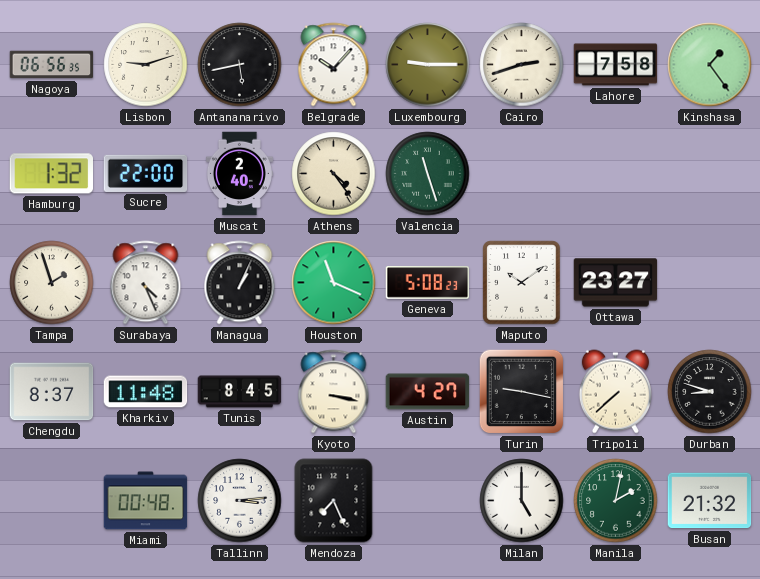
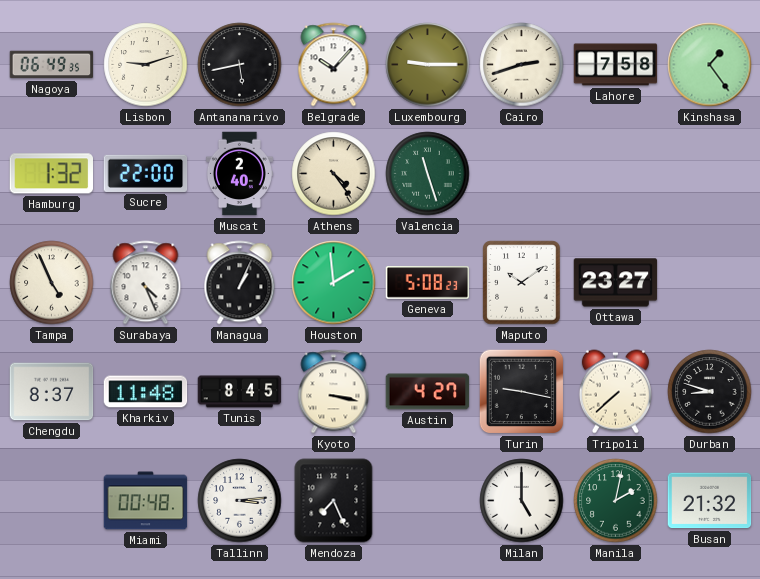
Nagoya: 06:56 -> 06:49 (52, 65)
Tampa: 1:57 -> 4:56 (52, 283)
Houston: 11:19 -> 1:59 (334, 283)
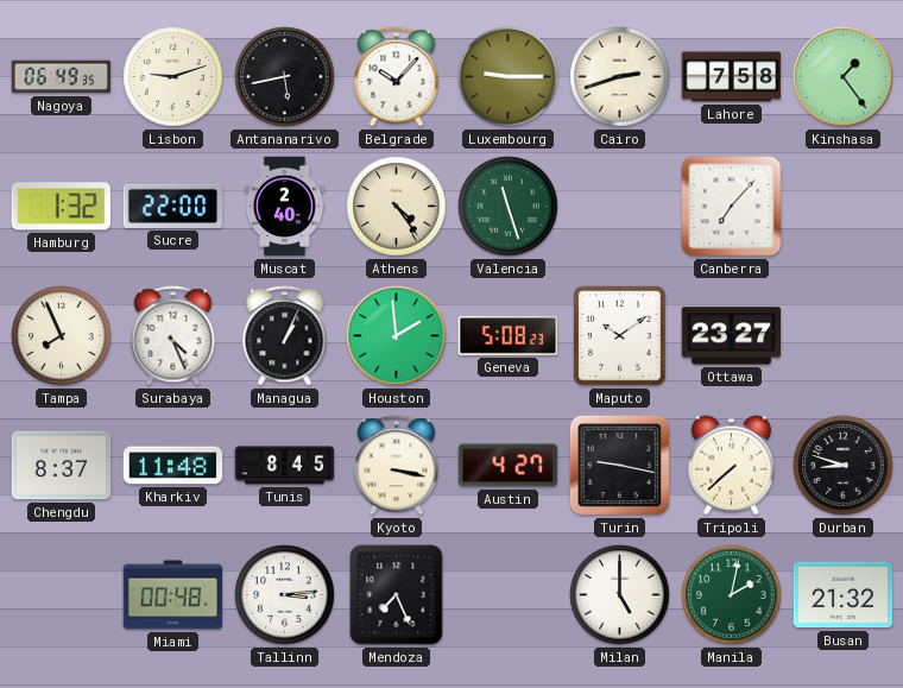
Canberra: none -> 7:07 (732, 207)
Tampa: 4:56 -> 7:56 (62, 336)
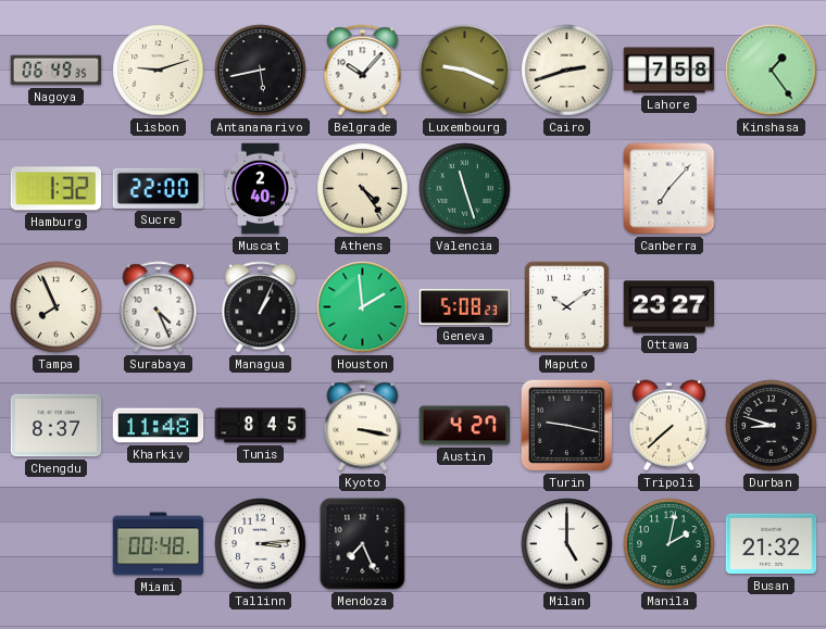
Luxembourg: 9:15 -> 9:19 (465, 71)
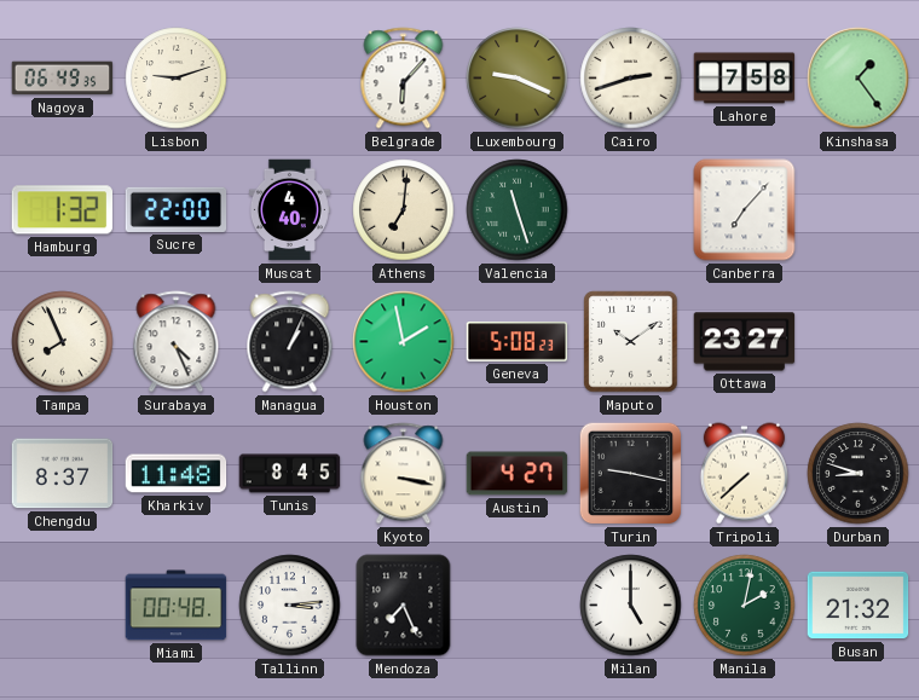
Antananarivo: 5:43 -> none (261, 71)
Belgrade: 10:07 -> 6:07 (404, 79)
Muscat: 2:40 -> 4:40 (289, 210)
Athens: 4:24 -> 7:01 (404, 210)
Houston: 1:59 -> 1:58 (404, 342)
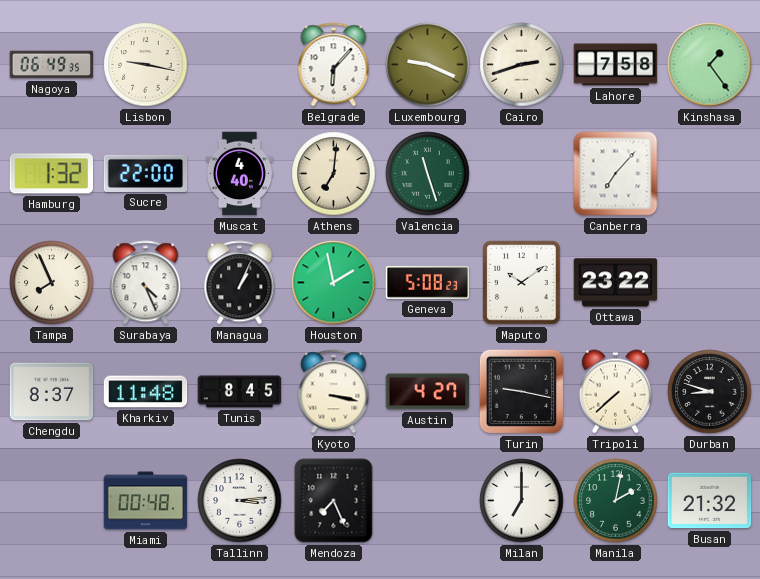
Lisbon: 9:12 -> 9:17 (146, 65)
Ottawa: 23:27 -> 23:22 (616, 283)
Milan: 5:00 -> 7:00 (522, 501)
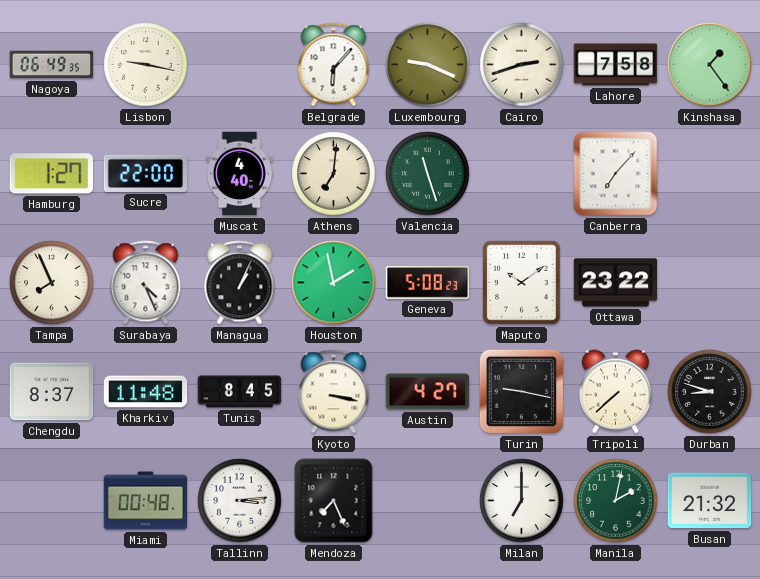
Hamburg: 1:32 -> 1:27 (51, 174)
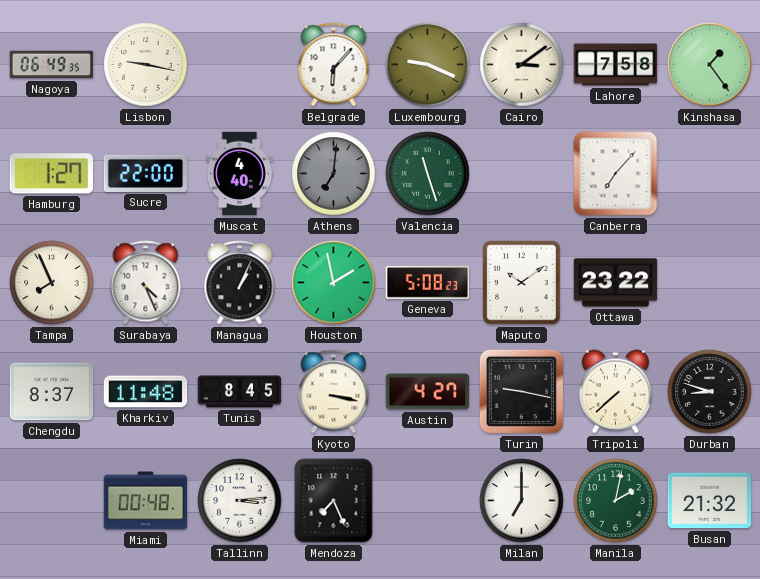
Cairo: 2:42 -> 3:09 (522, 65)
Athens dial: cream -> grey (334, 174)
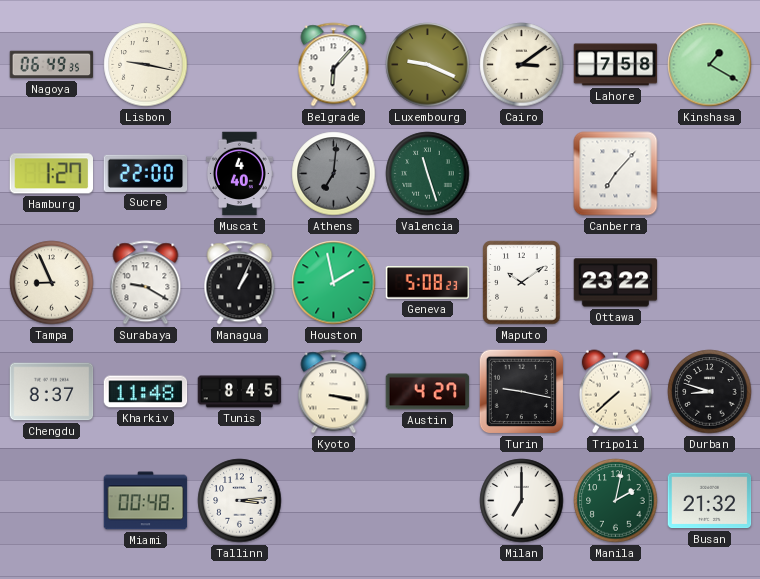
Kinshasa: 1:24 -> 1:20 (710, 65)
Tampa: 7:56 -> 8:56 (52, 283)
Surabaya: 4:26 -> 9:20 (146, 283)
Mendoza: 7:26 -> none (334, 501)
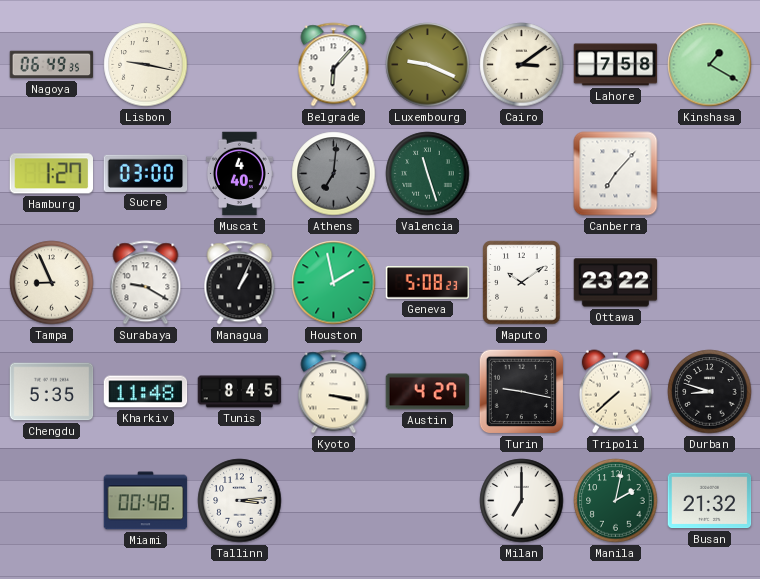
Sucre: 22:00 -> 03:00 (146, 173)
Chengdu: 8:37 -> 5:35 (52, 392)
